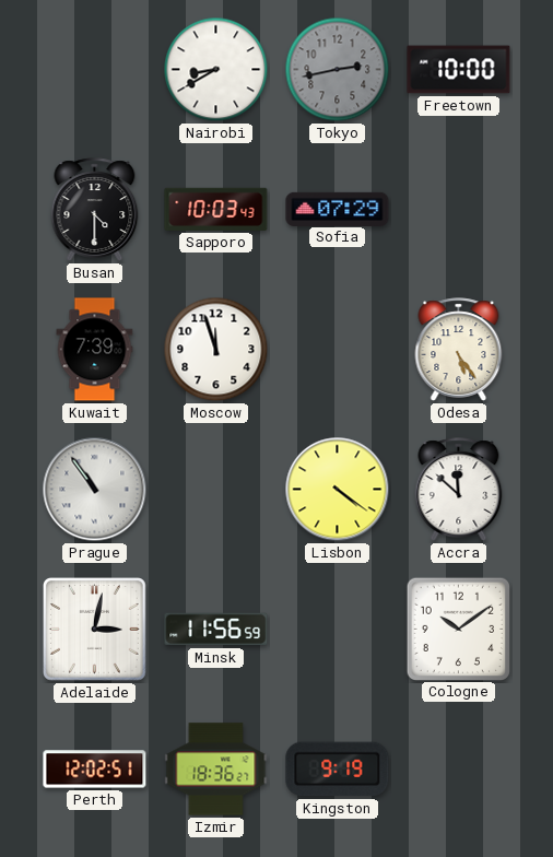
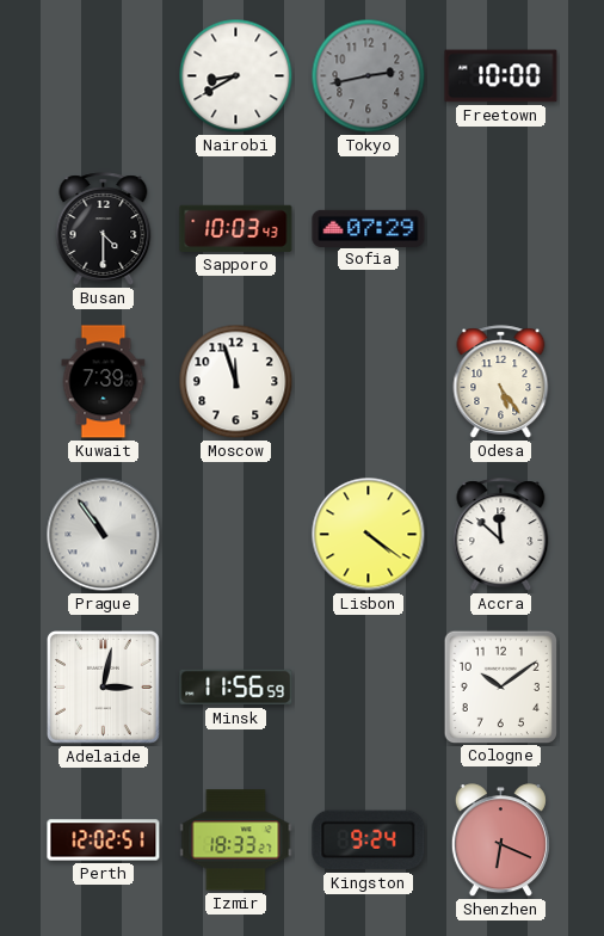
Izmir: 18:36 -> 18:33 (236, 840)
Kingston: 9:19 -> 9:24 (369, 840)
Shenzhen: none -> 6:19 (500, 840)
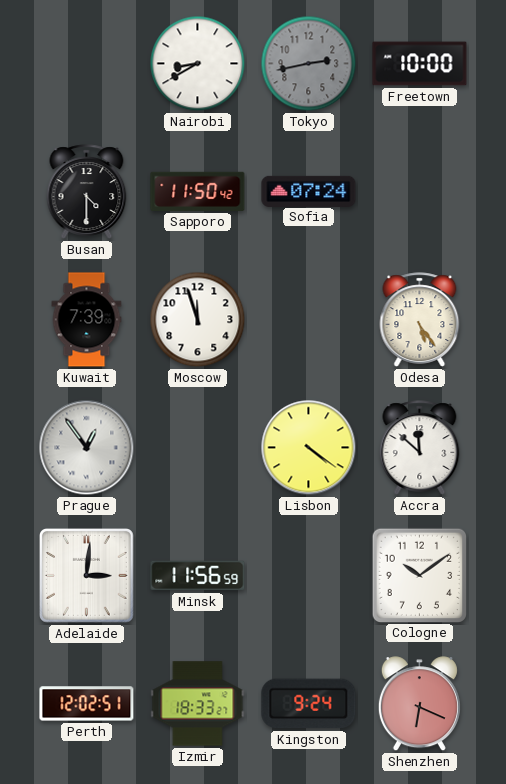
Sapporo: 10:03 -> 11:50 (198, 191)
Sofia: 07:29 -> 07:24 (309, 191)
Prague: 10:54 -> 12:54 (87, 448)
Adelaide: 3:02 -> 3:01 (87, 576)
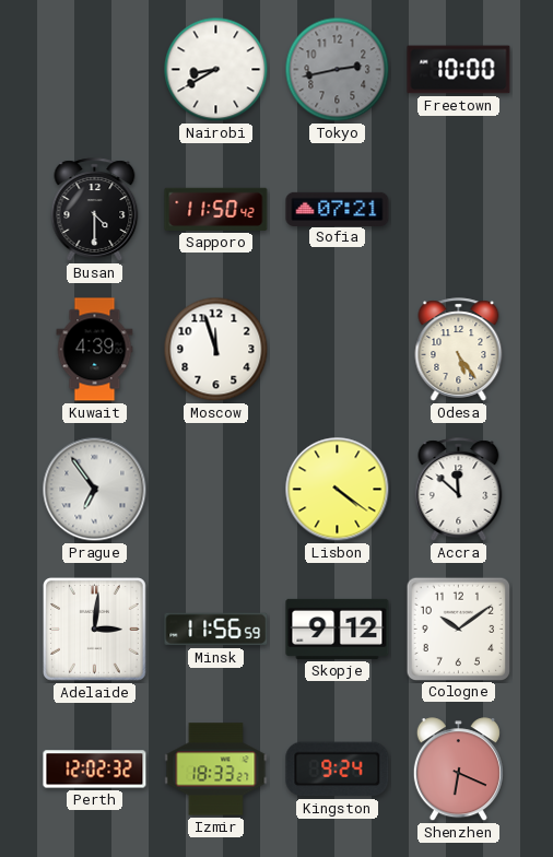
Sofia: 07:24 -> 07:21 (338, 209)
Kuwait: 7:39 -> 4:39 (95, 350)
Prague: 12:54 -> 6:54 (95, 490)
Skopje: none -> 9:12 (338, 629)
Perth: 12:02:51 -> 12:02:32 (95, 770)
